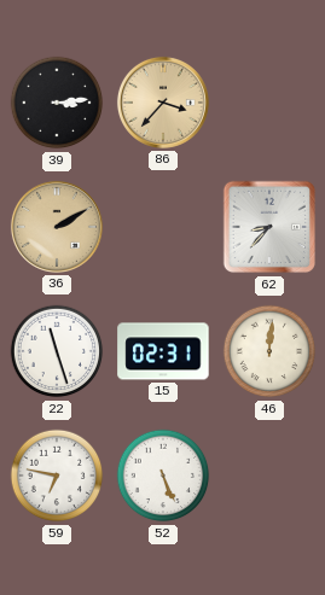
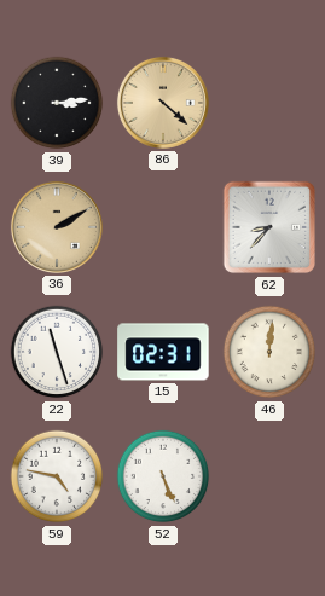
86: 3:37 -> 4:22 (163, 103)
59: 6:47 -> 4:47 (57, 476)
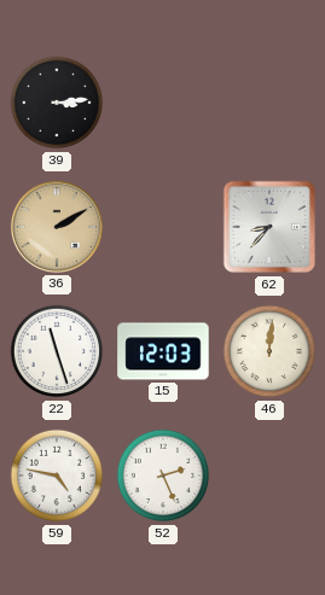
86: 4:22 -> none (163, 103)
15: 02:31 -> 12:03 (163, 351)
52: 5:26 -> 2:26 (163, 476)
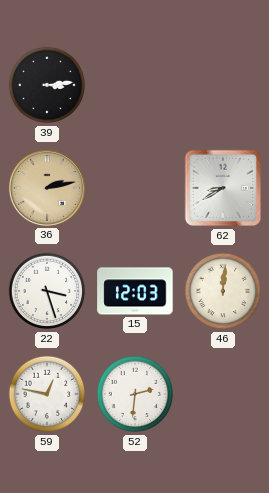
36: 2:10 -> 2:13 (47, 188)
62: 8:37 -> 8:40 (223, 188)
22: 11:27 -> 3:27 (47, 291)
59: 4:47 -> 12:47 (47, 394)
52: 2:26 -> 2:31 (135, 394)
